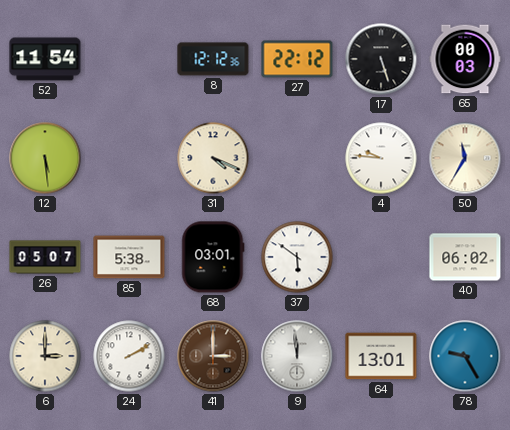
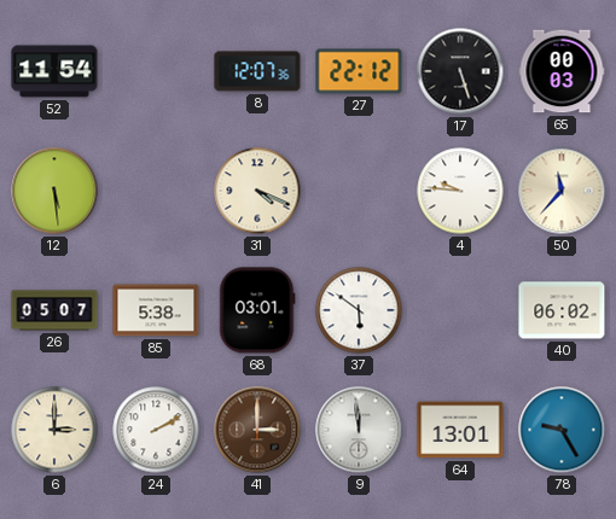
8: 12:12 -> 12:07 (257, 71)
50: 11:35 -> 11:37 (562, 191)
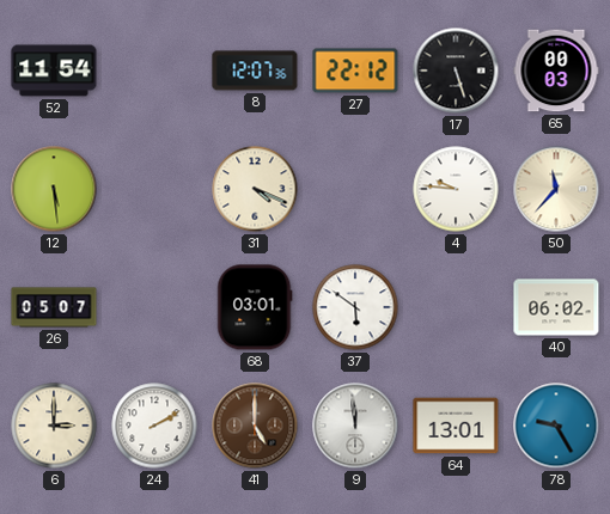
85: 5:38 -> none (156, 310)
41: 3:00 -> 5:00 (255, 426)
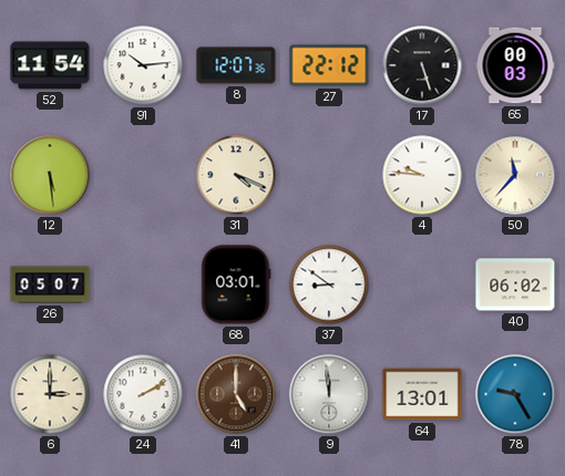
91: none -> 10:14 (143, 65)
37: 5:51 -> 8:51 (329, 284)
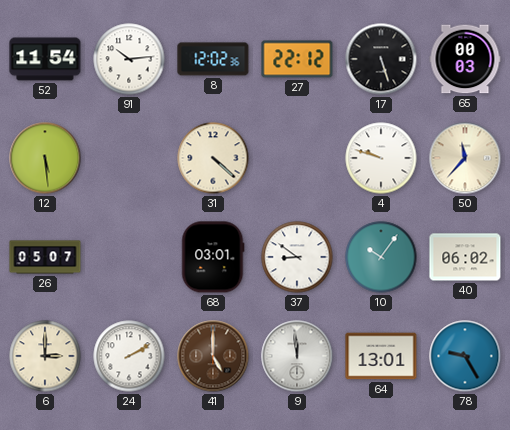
8: 12:07 -> 12:02 (213, 59)
31: 4:19 -> 4:22 (213, 158)
4: 9:46 -> 9:48 (381, 158)
10: none -> 10:06 (381, 257)
